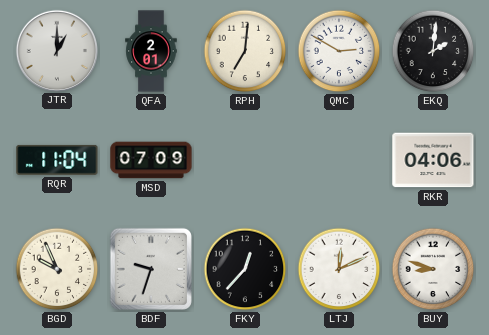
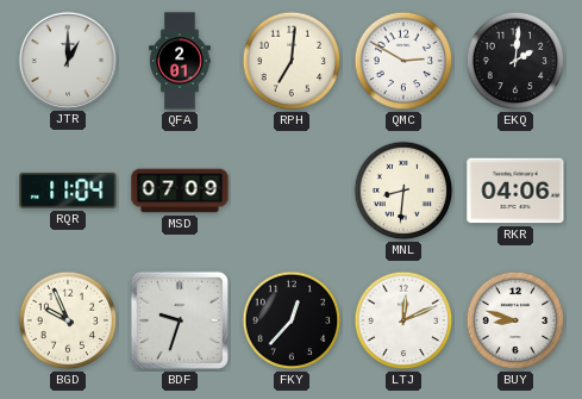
MNL: none -> 8:31 (403, 191)
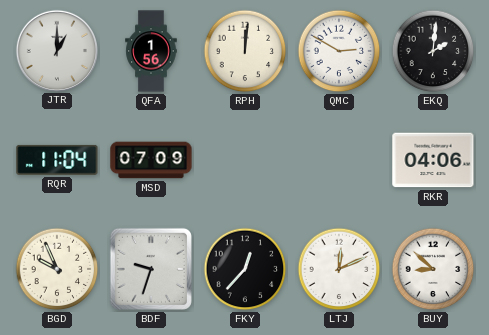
QFA: 2:01 -> 1:56 (151, 51)
RPH: 7:01 -> 12:01 (245, 51)
MNL: 8:31 -> none (403, 191)
BUY: 8:48 -> 8:52 (433, 269)
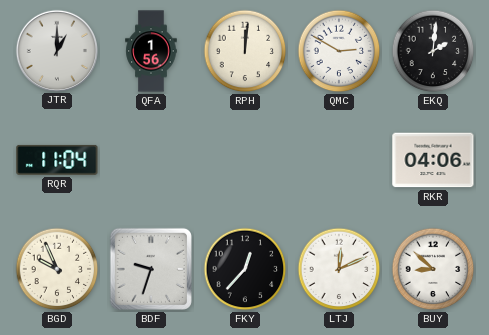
MSD: 07:09 -> none (151, 160)
